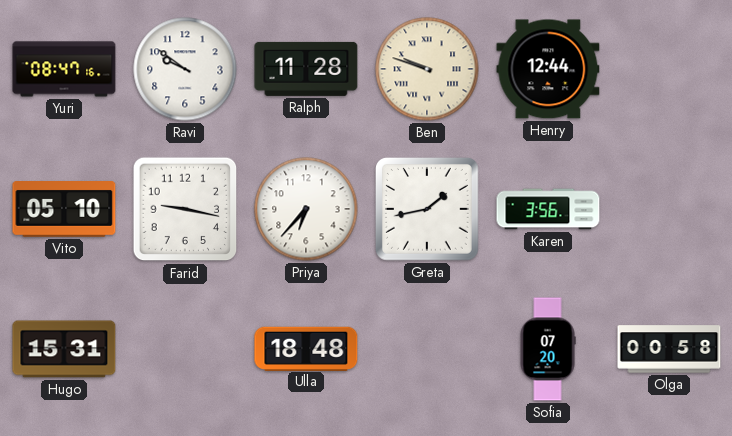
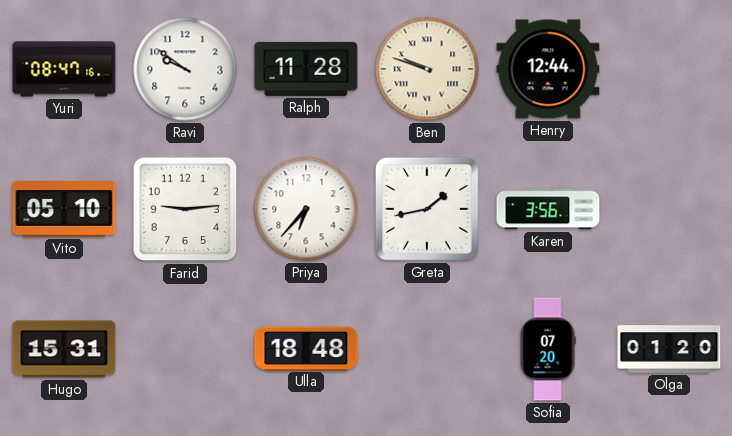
Farid: 9:17 -> 9:14 (185, 209)
Olga: 00:58 -> 01:20 (669, 349)
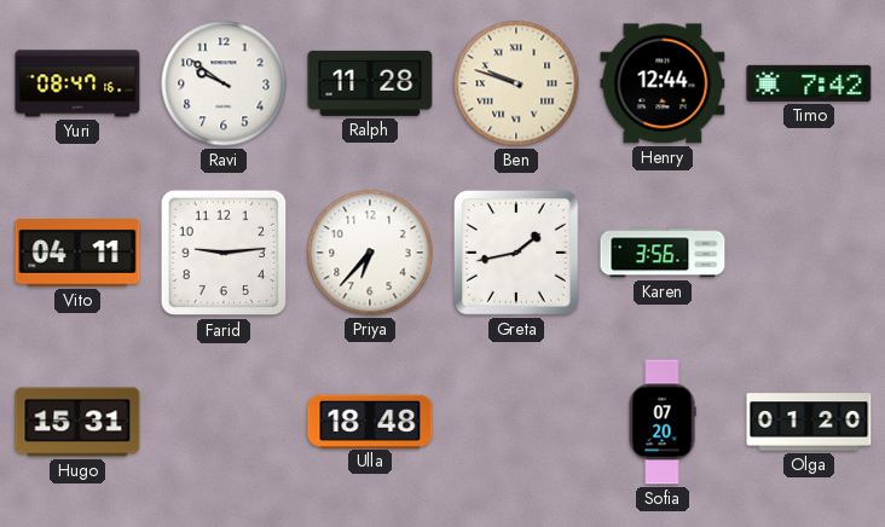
Timo: none -> 7:42 (809, 83)
Vito: 05:10 -> 04:11 (77, 253)
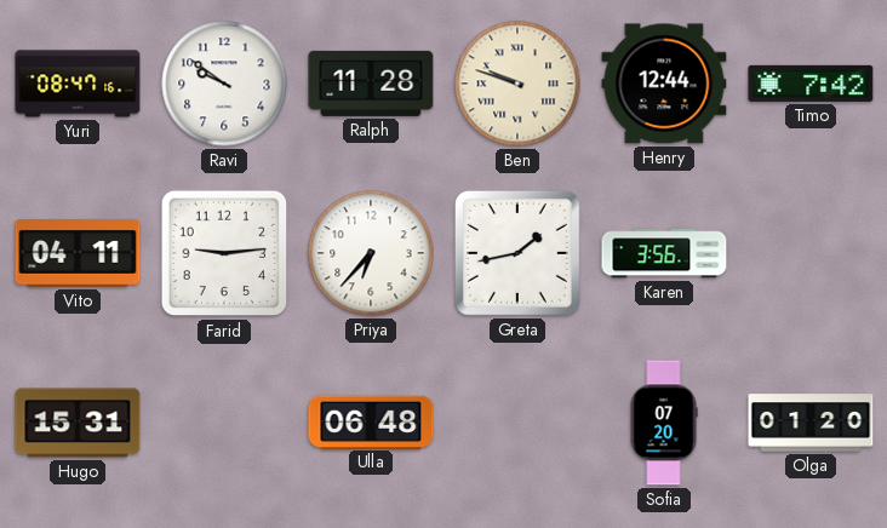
Ulla: 18:48 -> 06:48 (371, 421)
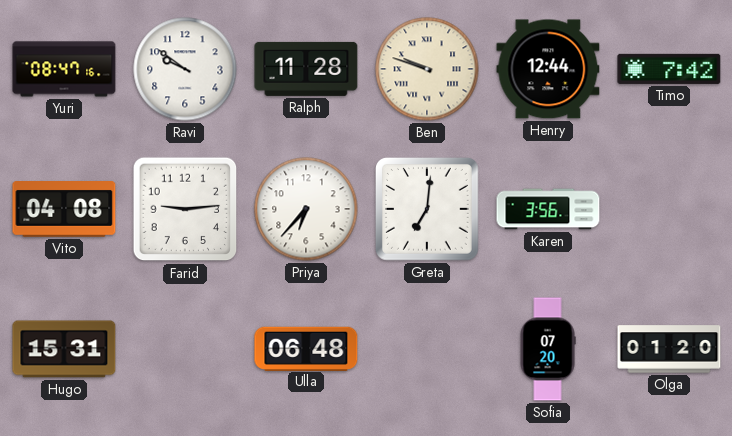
Vito: 04:11 -> 04:08 (64, 209)
Greta: 1:43 -> 7:01 (427, 209)
